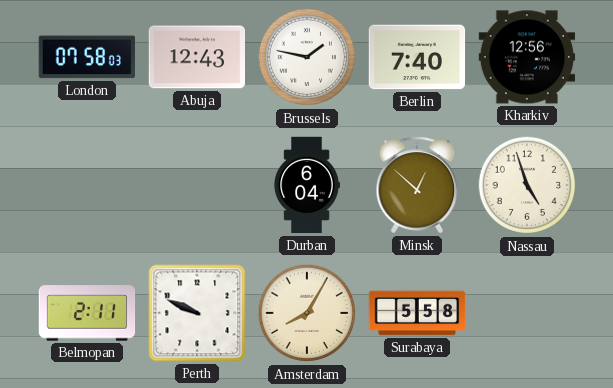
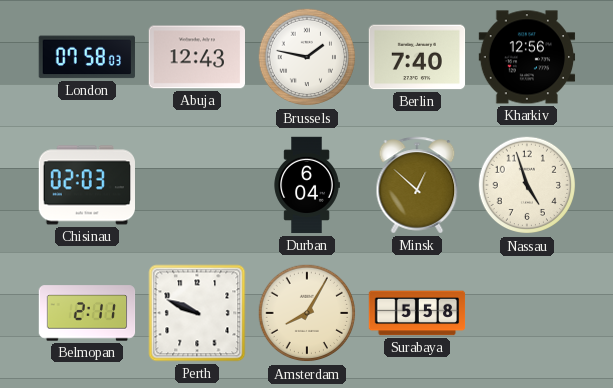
Chisinau: none -> 02:03 (86, 185)
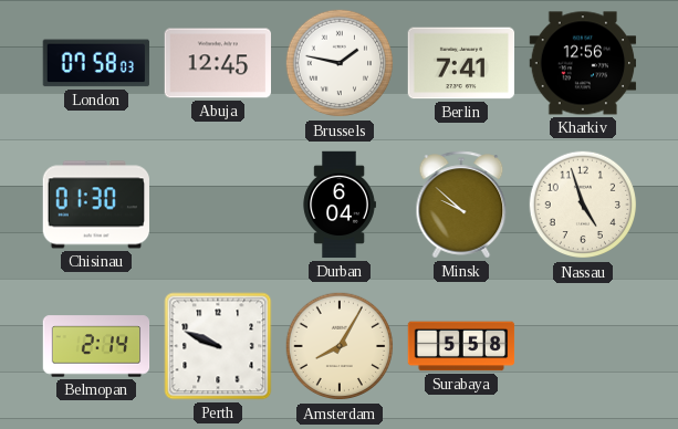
Abuja: 12:43 -> 12:45 (217, 63)
Berlin: 7:40 -> 7:41 (461, 63)
Chisinau: 02:03 -> 01:30 (95, 205)
Minsk: 12:52 -> 9:52 (461, 205)
Belmopan: 2:11 -> 2:14 (96, 346)
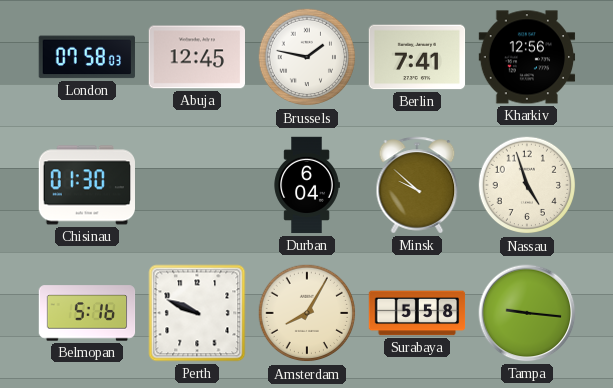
Belmopan: 2:14 -> 5:16 (87, 313)
Tampa: none -> 9:16 (527, 313)
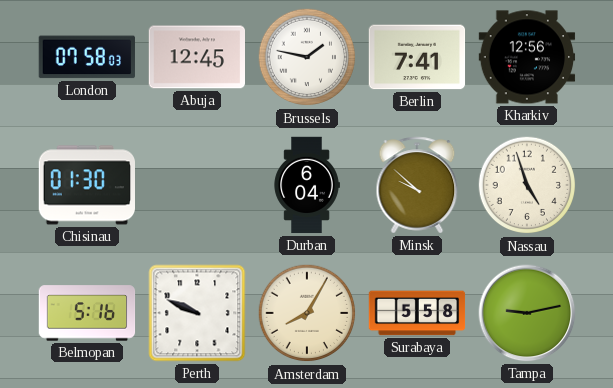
Tampa: 9:16 -> 9:13 (527, 313)
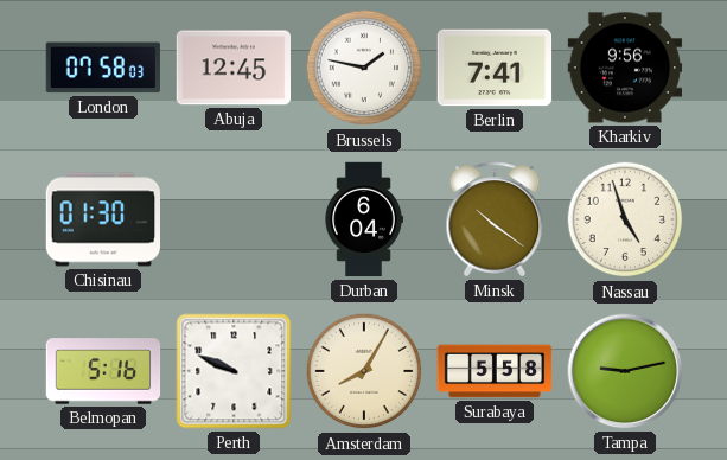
Kharkiv: 12:56 -> 9:56 (625, 68)
Minsk: 9:52 -> 10:21 (495, 219)
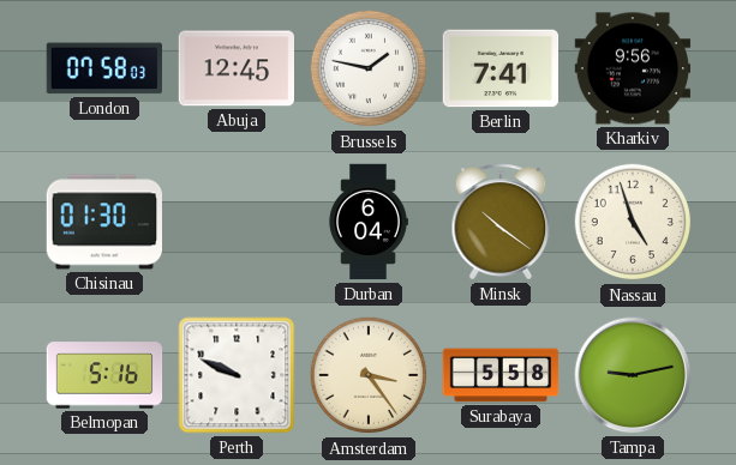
Amsterdam: 8:05 -> 3:24 (369, 375)
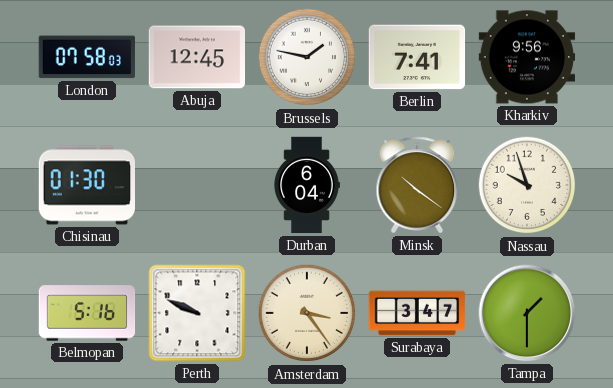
Nassau: 4:57 -> 9:57 (527, 185)
Surabaya: 5:58 -> 3:47 (417, 313)
Tampa: 9:13 -> 1:30 (527, 313)
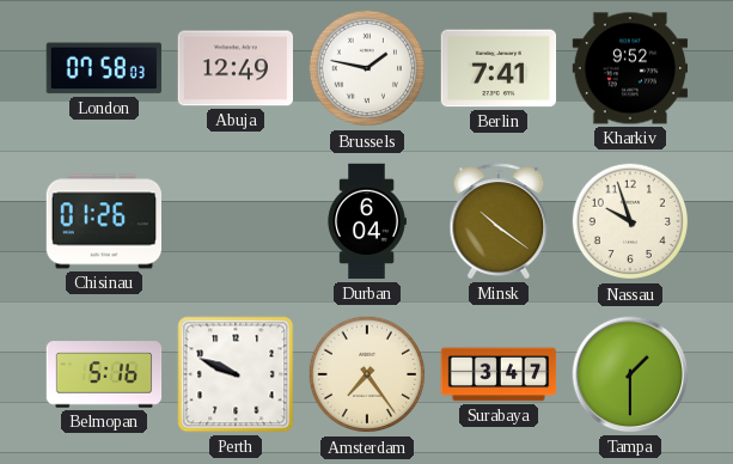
Abuja: 12:45 -> 12:49 (234, 68)
Kharkiv: 9:56 -> 9:52 (630, 68)
Chisinau: 01:30 -> 01:26 (103, 221)
Amsterdam: 3:24 -> 7:24 (367, 374)
